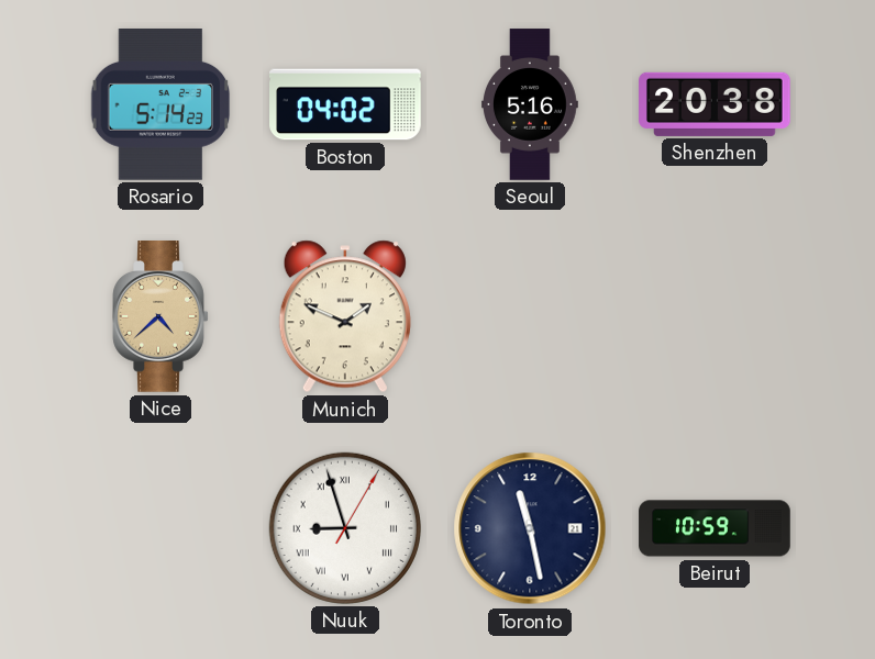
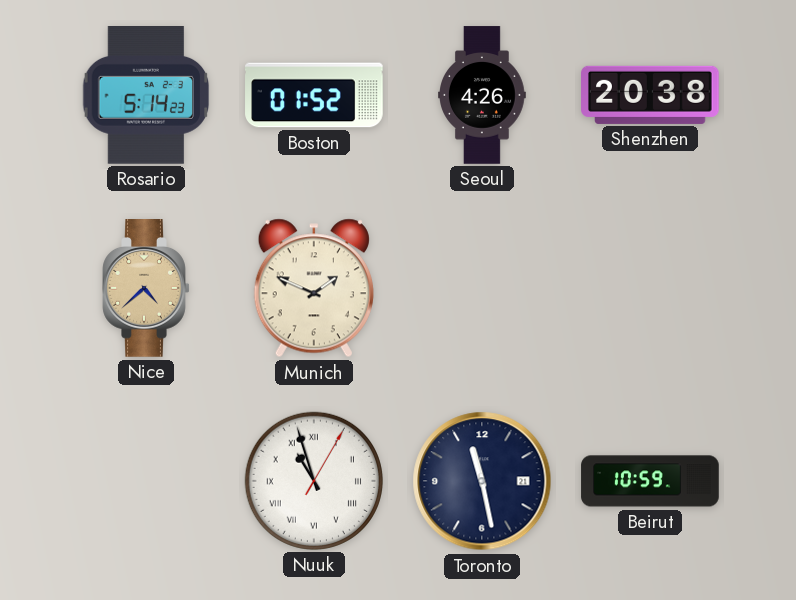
Boston: 04:02 -> 01:52 (314, 95)
Seoul: 5:16 -> 4:26 (483, 95)
Nuuk: 8:57 -> 10:57 (314, 481)
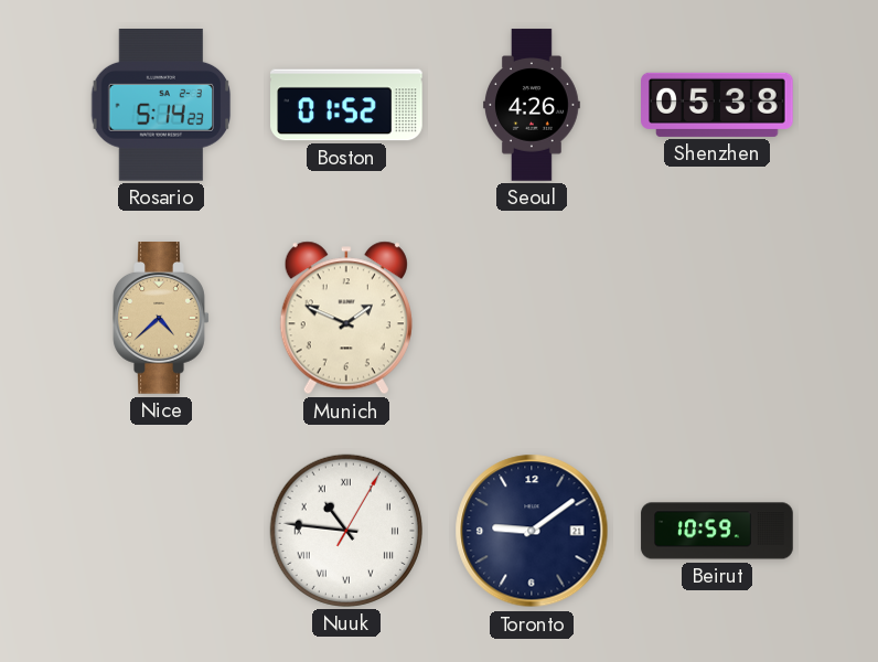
Shenzhen: 20:38 -> 05:38 (717, 105)
Nuuk: 10:57 -> 10:46 (346, 531)
Toronto: 11:28 -> 9:09 (532, 531)
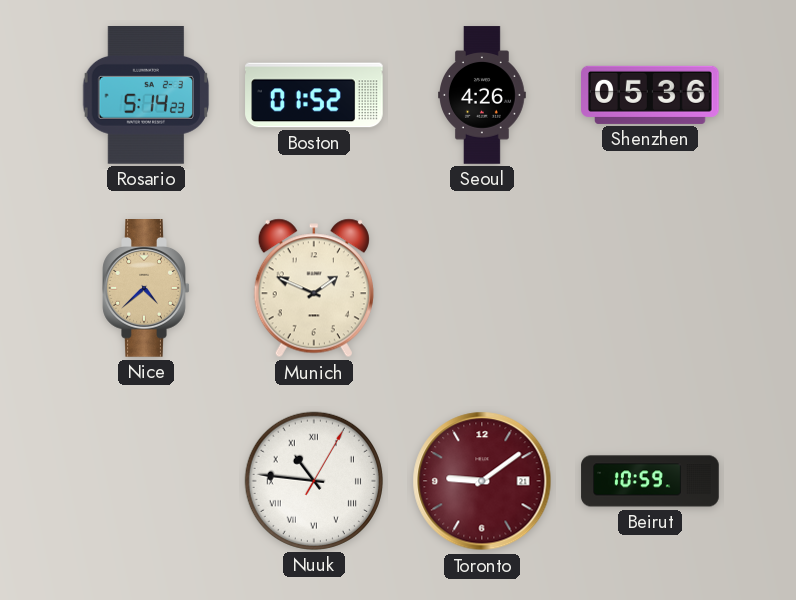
Shenzhen: 05:38 -> 05:36 (650, 95)
Toronto dial: navy -> burgundy (482, 481)
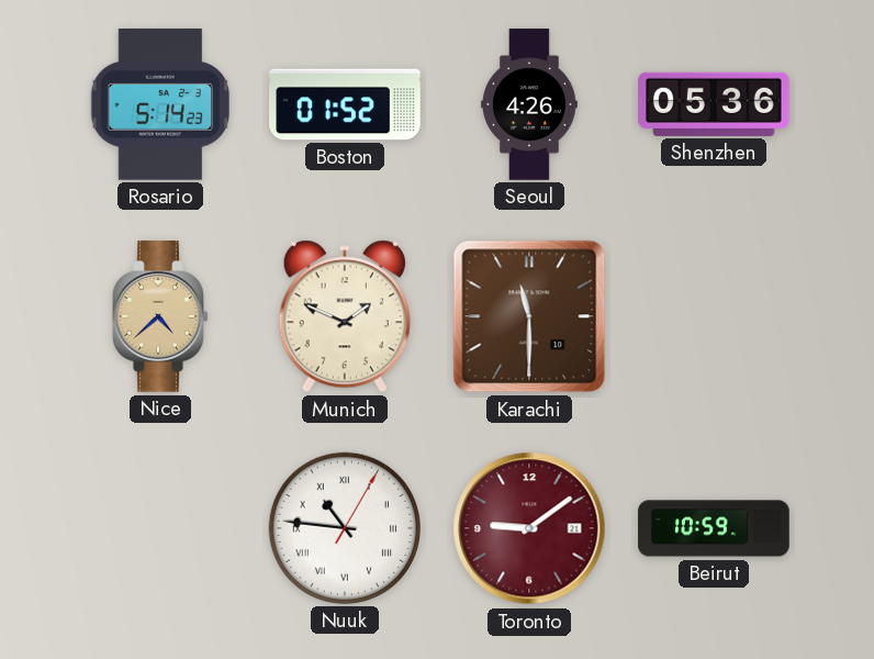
Karachi: none -> 11:30 (529, 316)
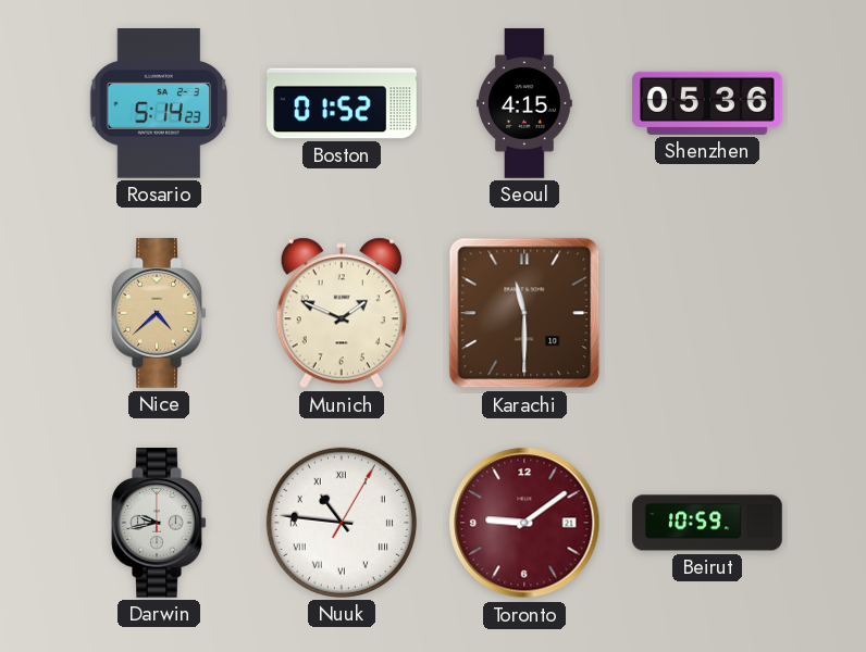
Seoul: 4:26 -> 4:15 (525, 103)
Darwin: none -> 9:43 (159, 523)
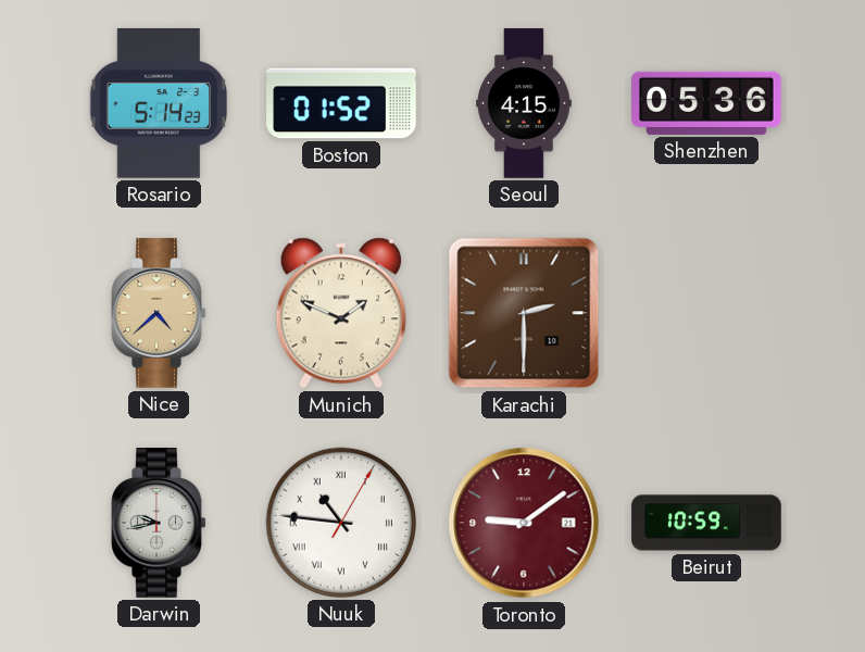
Karachi: 11:30 -> 2:30 (524, 313)
